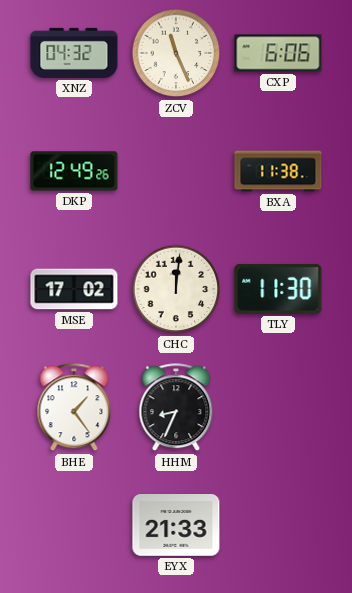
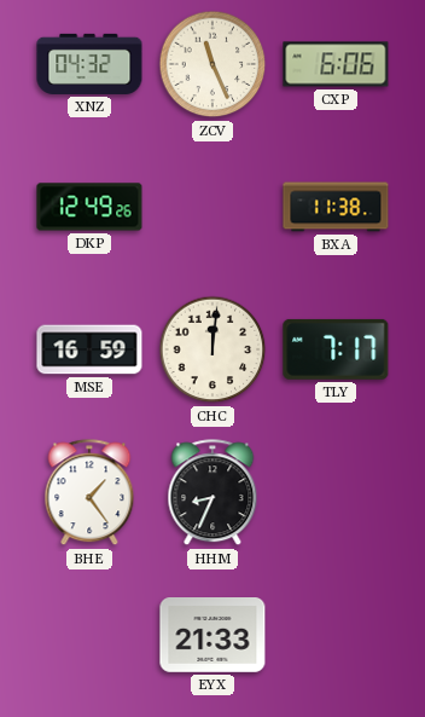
MSE: 17:02 -> 16:59 (89, 349)
TLY: 11:30 -> 7:17 (336, 349)
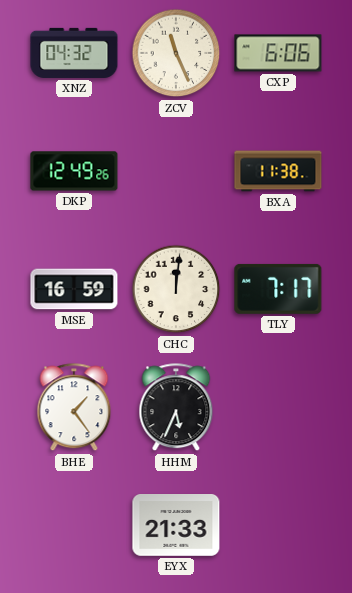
HHM: 8:34 -> 5:34 (176, 408)
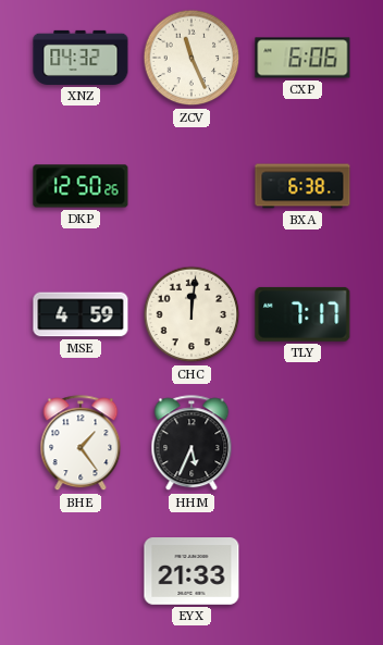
DKP: 12:49 -> 12:50 (81, 186)
BXA: 11:38 -> 6:38 (302, 186)
MSE: 16:59 -> 4:59 (81, 314)
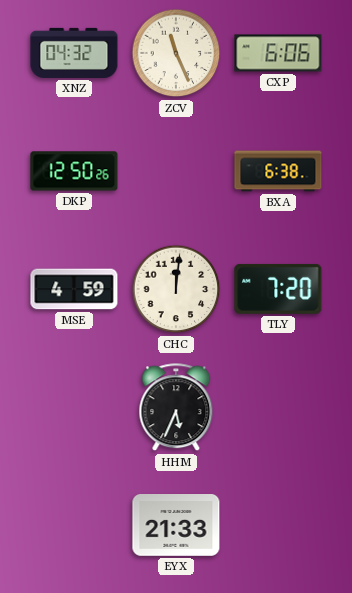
TLY: 7:17 -> 7:20 (278, 289)
BHE: 1:24 -> none (81, 444)
